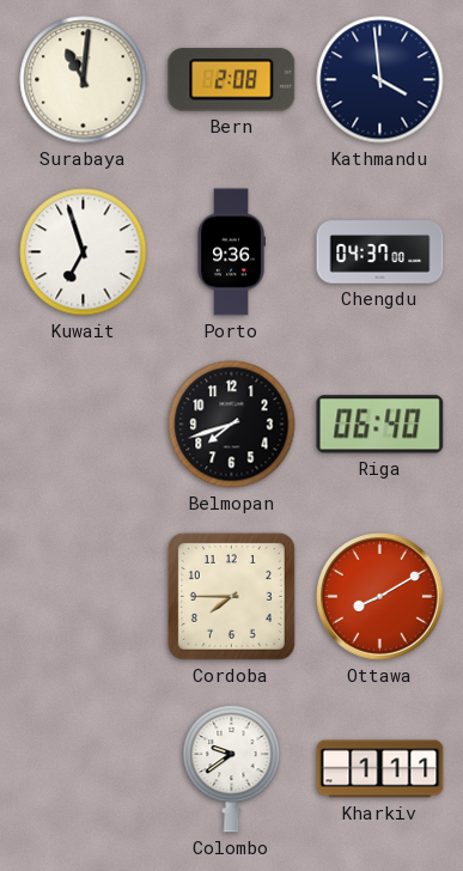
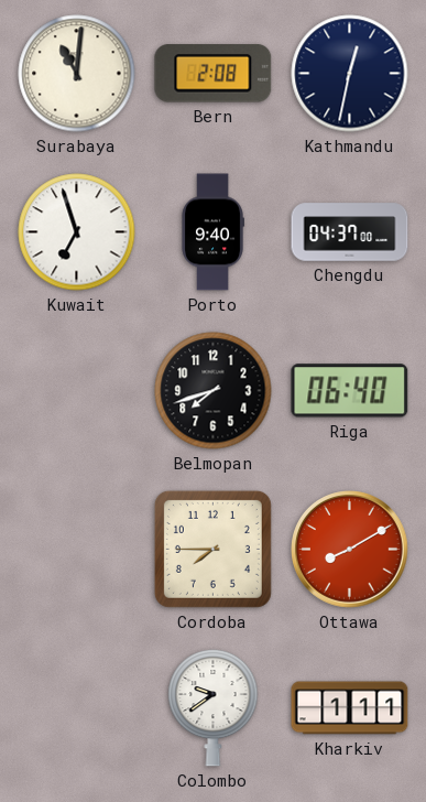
Kathmandu: 3:59 -> 12:32 (350, 74)
Porto: 9:36 -> 9:40 (212, 232)
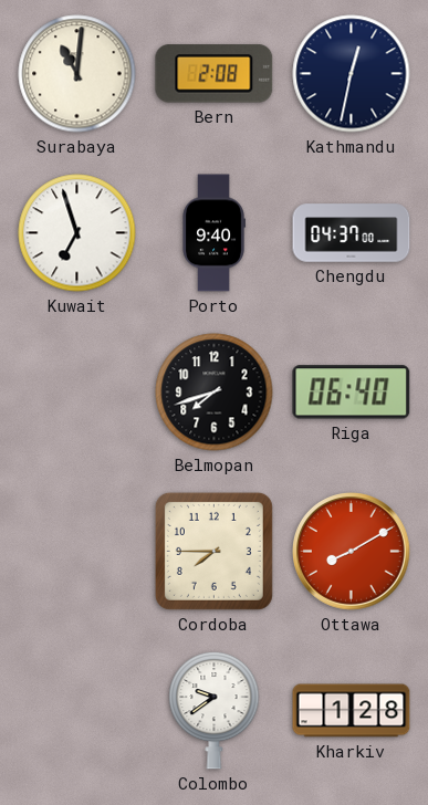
Kharkiv: 1:11 -> 1:28 (352, 711)
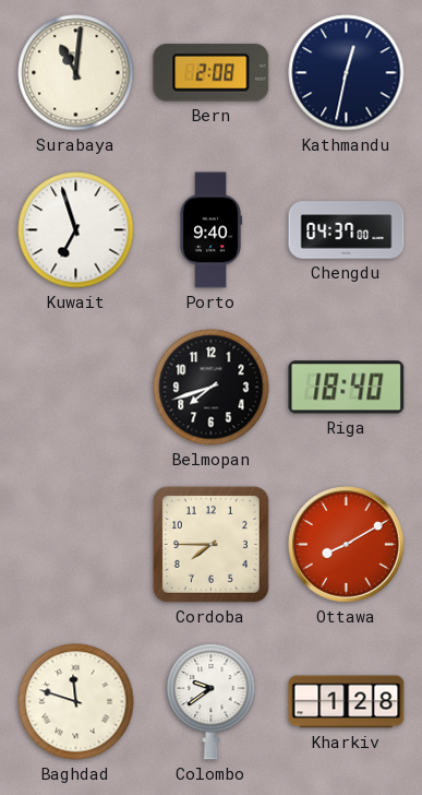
Riga: 06:40 -> 18:40 (347, 388)
Baghdad: none -> 11:48 (76, 702)
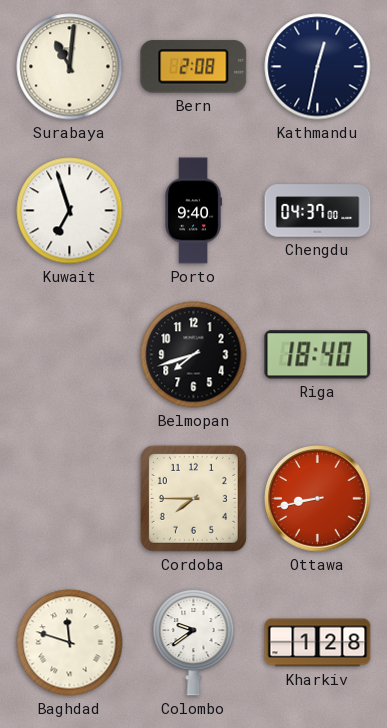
Ottawa: 8:10 -> 8:43 (318, 499)
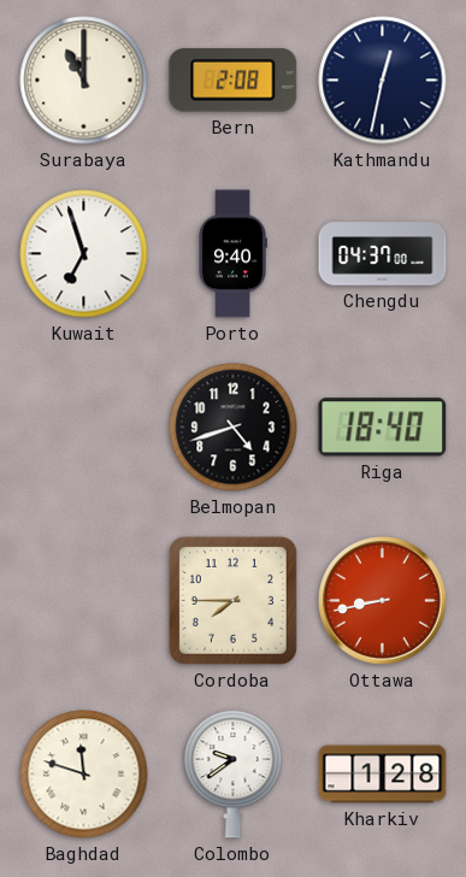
Surabaya: 11:01 -> 11:00 (84, 81)
Belmopan: 7:42 -> 4:42 (234, 428)
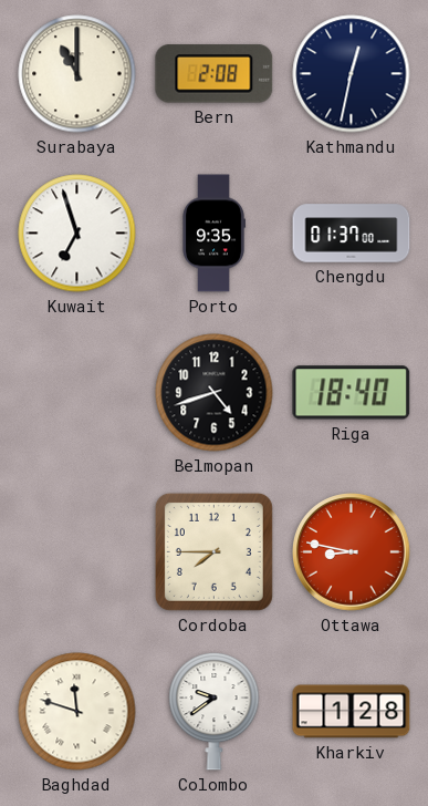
Porto: 9:40 -> 9:35 (213, 234)
Chengdu: 04:37 -> 01:37 (352, 234)
Ottawa: 8:43 -> 8:47 (352, 552)
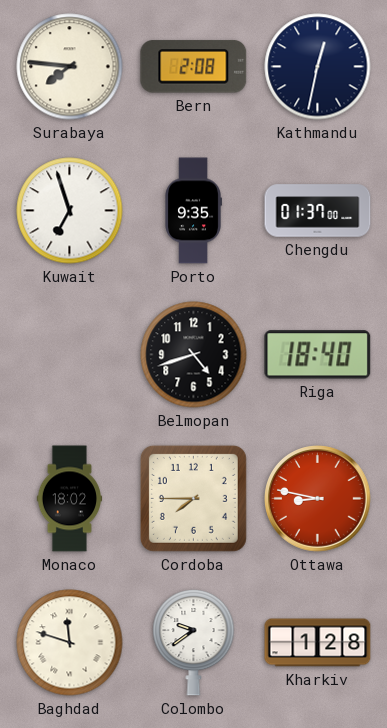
Surabaya: 11:00 -> 7:46 (70, 67)
Monaco: none -> 18:02 (70, 499)
